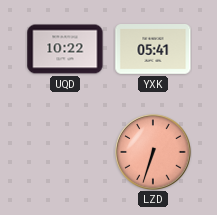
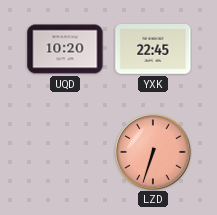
UQD: 10:22 -> 10:20 (65, 49)
YXK: 05:41 -> 22:45 (153, 50)
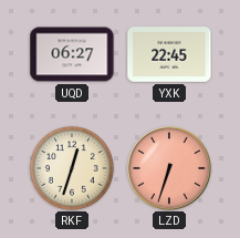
UQD: 10:20 -> 06:27 (72, 54)
RKF: none -> 12:33 (72, 168)
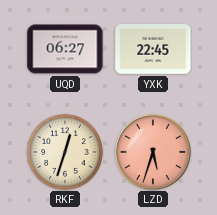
LZD: 6:33 -> 5:33 (153, 152)
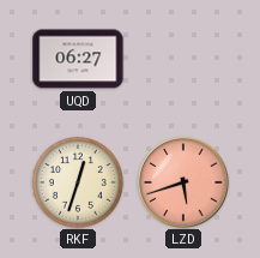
YXK: 22:45 -> none (153, 50)
LZD: 5:33 -> 5:42 (183, 182)
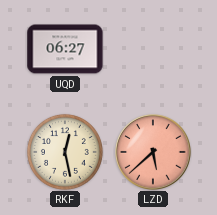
RKF: 12:33 -> 12:28 (65, 152)
LZD: 5:42 -> 5:38 (153, 152)
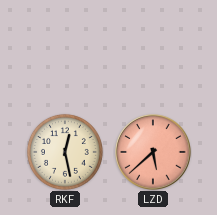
UQD: 06:27 -> none (65, 49)
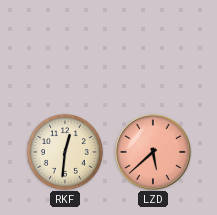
RKF: 12:28 -> 12:31 (65, 152)
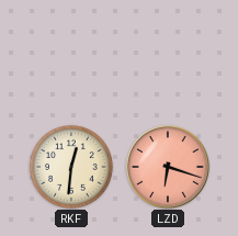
LZD: 5:38 -> 6:18 (168, 167)
